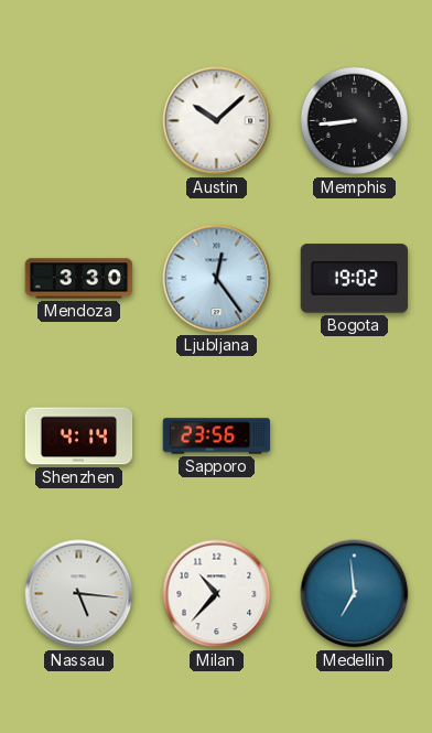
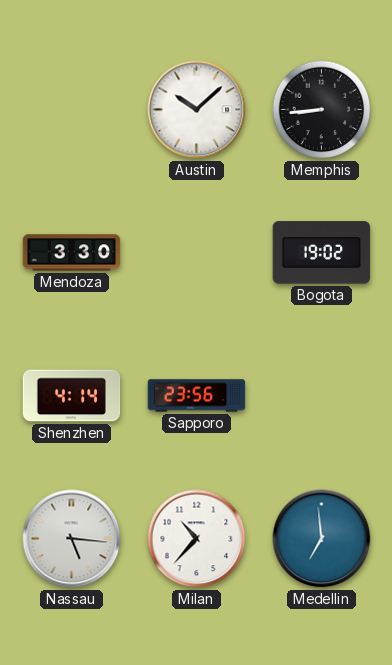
Ljubljana: 12:24 -> none (217, 279)
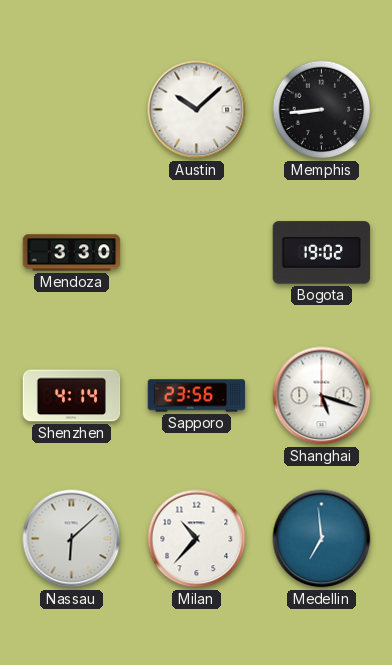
Shanghai: none -> 5:18 (322, 396)
Nassau: 5:16 -> 6:08 (72, 539)
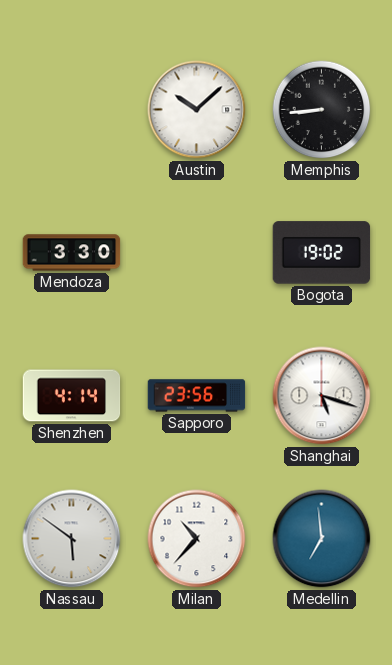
Nassau: 6:08 -> 5:51 (72, 539)
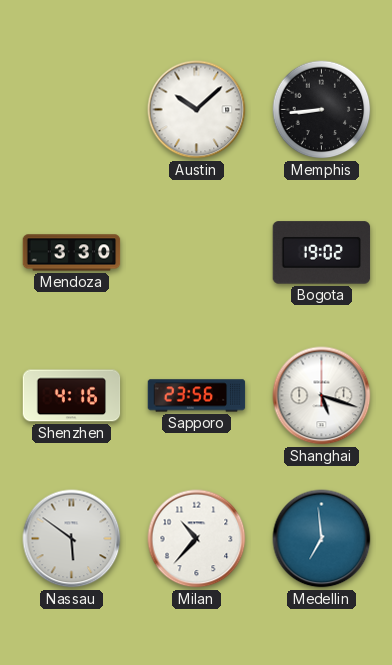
Shenzhen: 4:14 -> 4:16 (72, 396)
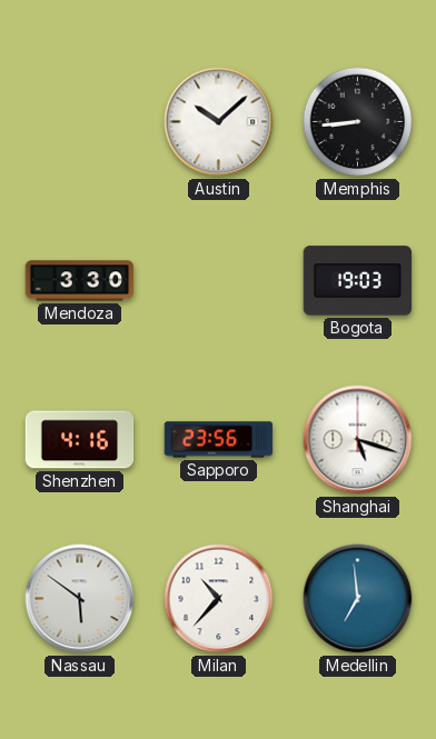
Bogota: 19:02 -> 19:03 (358, 281)
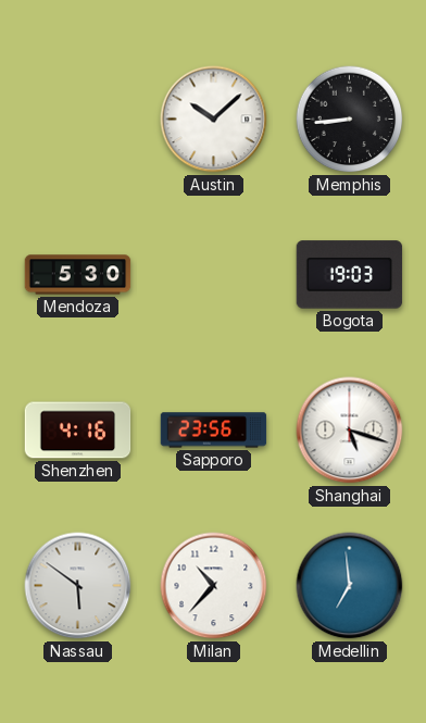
Mendoza: 3:30 -> 5:30 (78, 275)
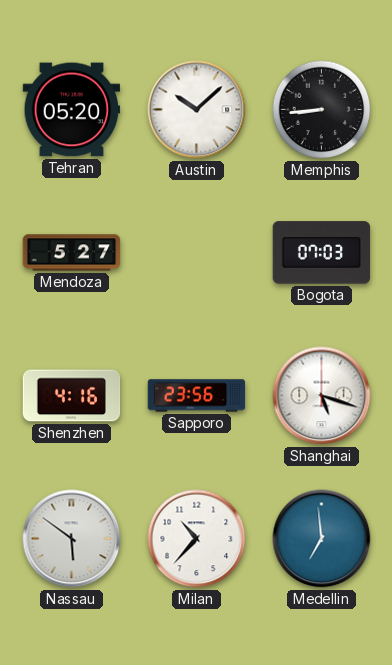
Tehran: none -> 05:20 (72, 110)
Mendoza: 5:30 -> 5:27 (72, 253)
Bogota: 19:03 -> 07:03 (322, 253)
